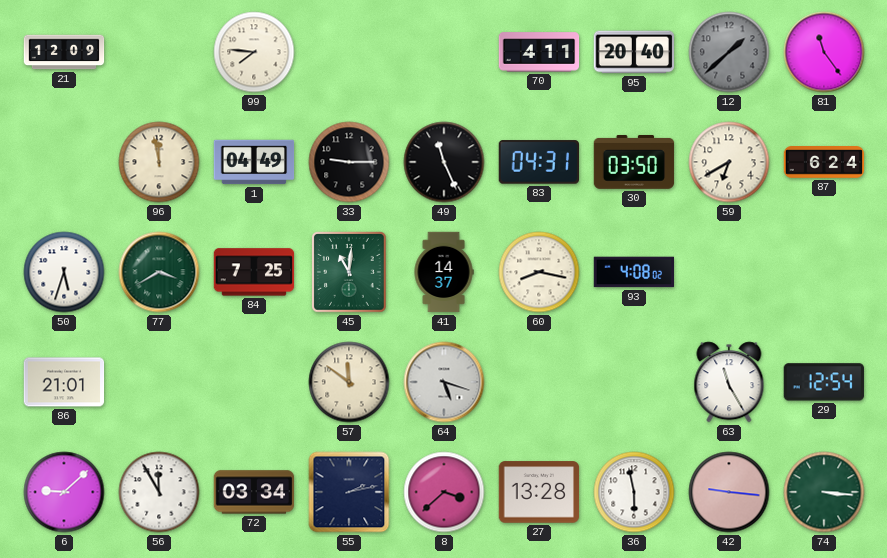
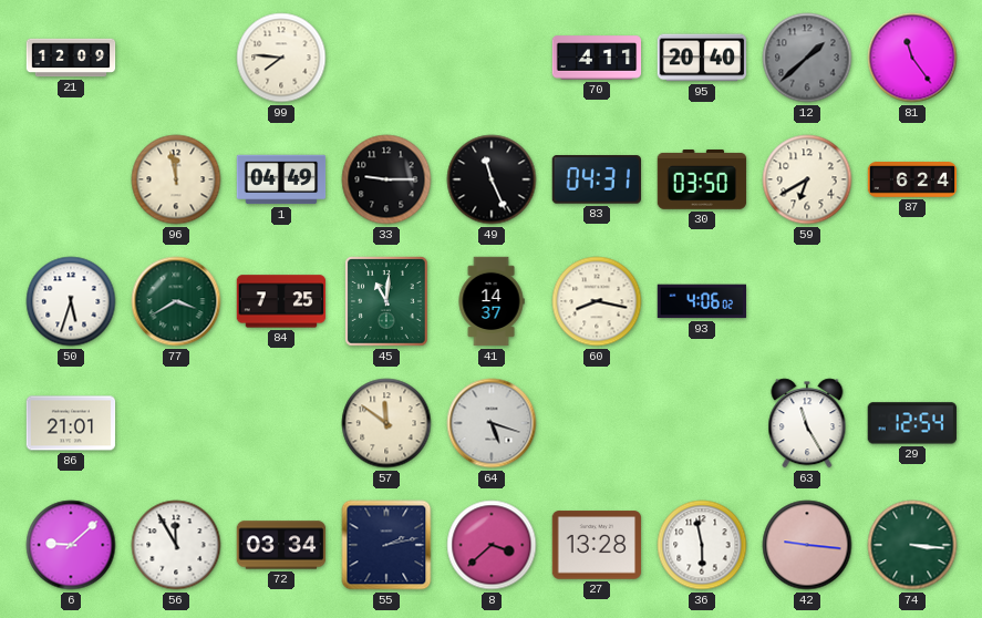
93: 4:08 -> 4:06 (701, 301)
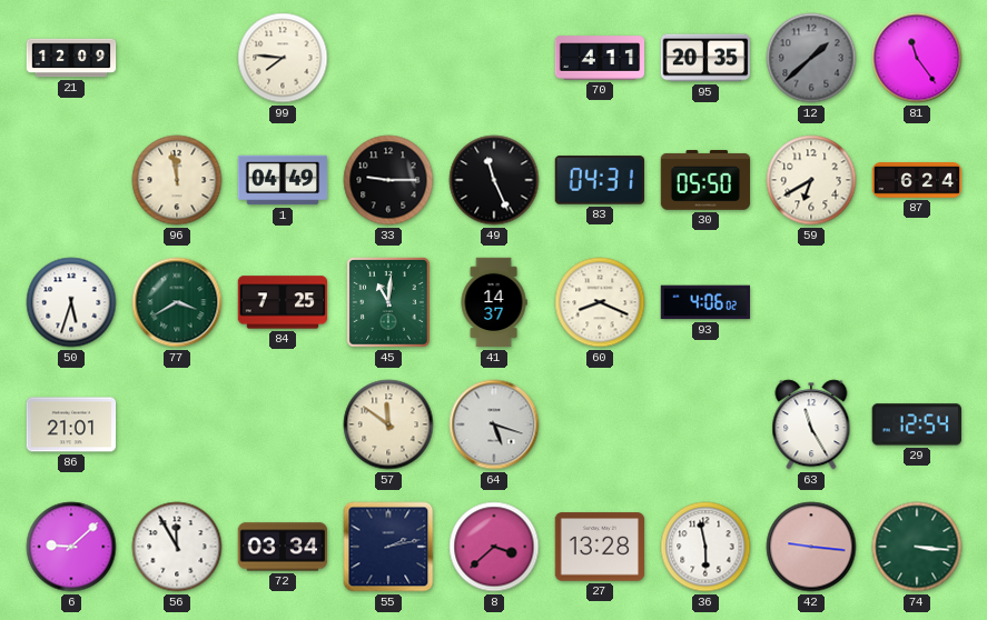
95: 20:40 -> 20:35 (705, 58)
30: 03:50 -> 05:50 (705, 181)
60: 8:17 -> 8:19 (600, 302)
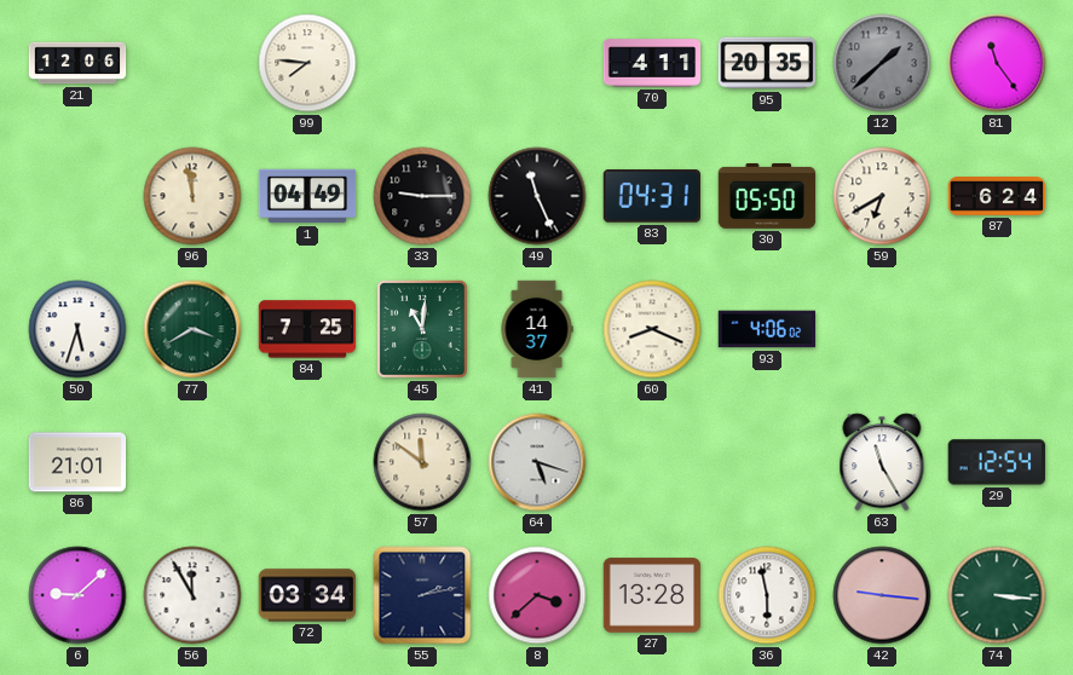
21: 12:09 -> 12:06 (77, 63)
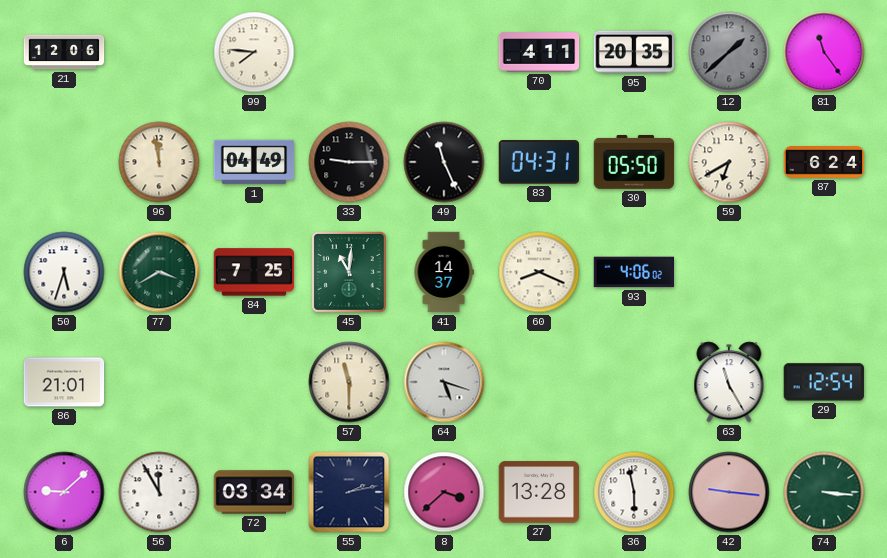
57: 11:51 -> 11:30 (349, 382)
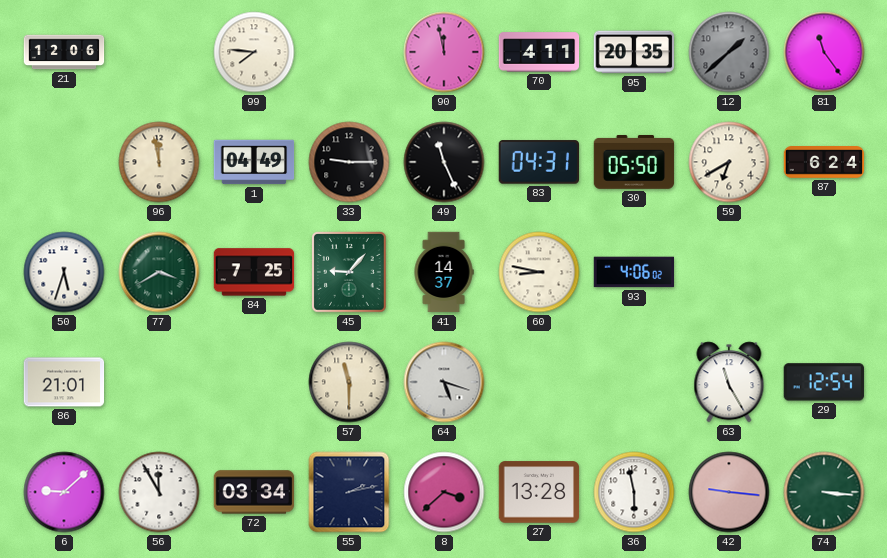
90: none -> 11:58 (444, 52)
45: 11:01 -> 9:07 (349, 272)
60: 8:19 -> 8:47 (539, 272)
